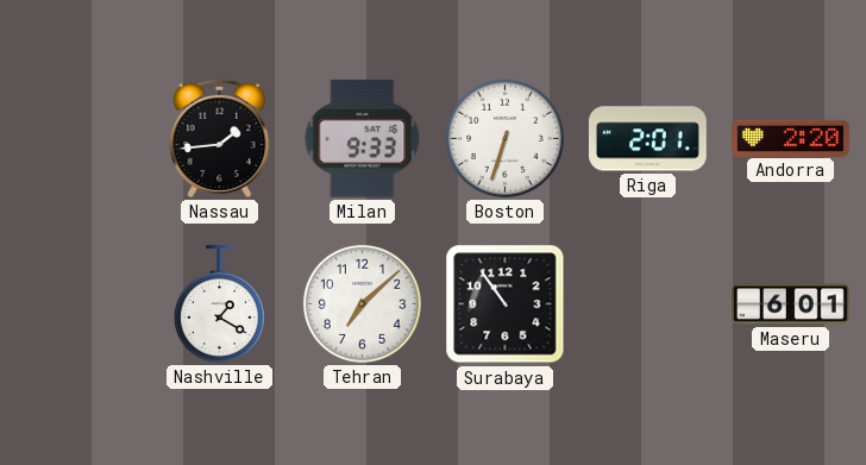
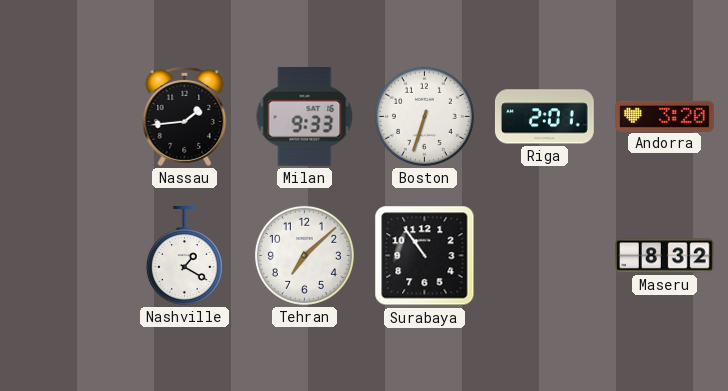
Andorra: 2:20 -> 3:20 (665, 116)
Maseru: 6:01 -> 8:32 (665, 256)
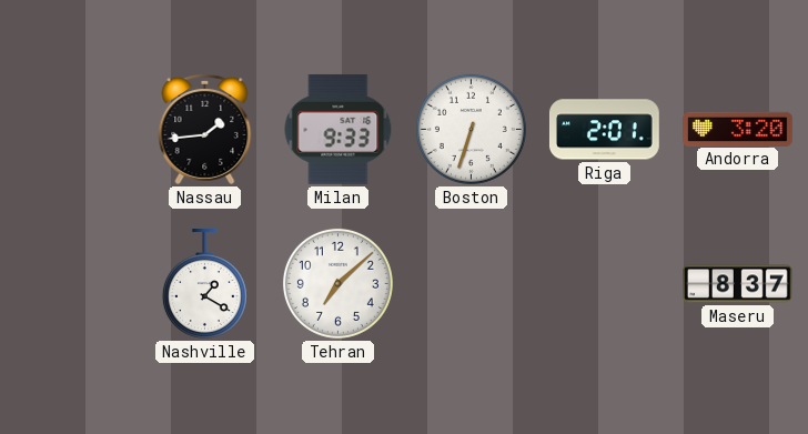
Surabaya: 10:54 -> none (425, 256)
Maseru: 8:32 -> 8:37 (738, 284)
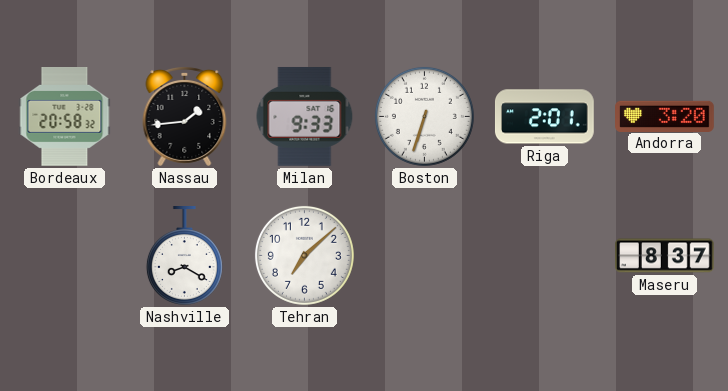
Bordeaux: none -> 20:58 (65, 117)
Nashville: 1:20 -> 8:20 (184, 256)
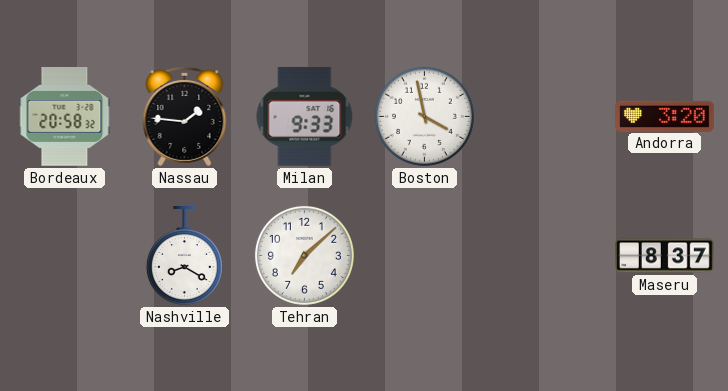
Nassau: 1:44 -> 1:46 (185, 117)
Boston: 6:33 -> 3:58 (424, 116)
Riga: 2:01 -> none (544, 117)
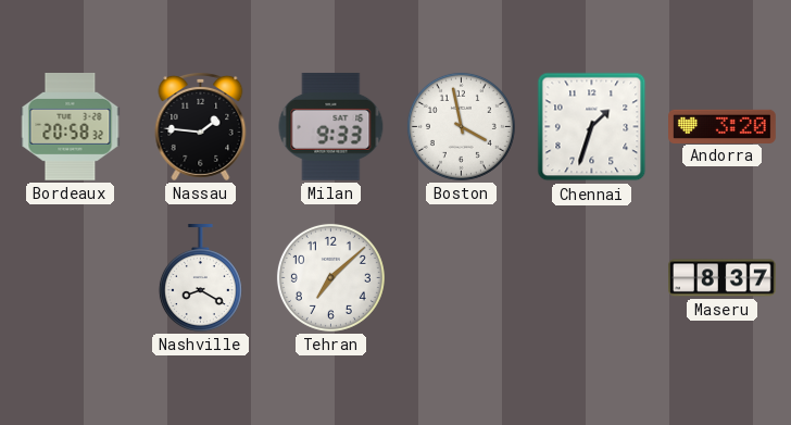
Chennai: none -> 1:33 (592, 127)
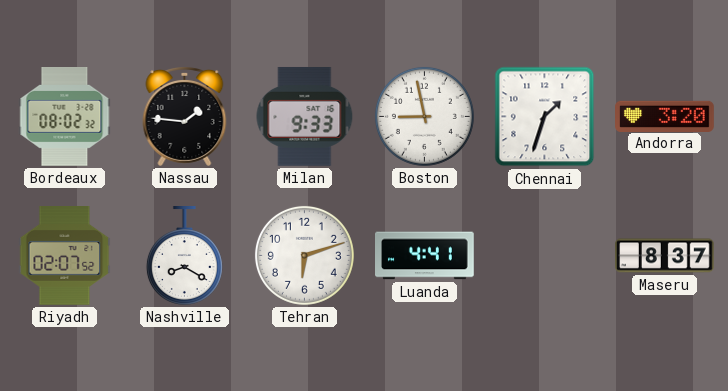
Bordeaux: 20:58 -> 08:02 (65, 117)
Boston: 3:58 -> 8:58 (424, 116)
Riyadh: none -> 02:07 (65, 256)
Tehran: 7:08 -> 6:12 (304, 255)
Luanda: none -> 4:41 (425, 256)
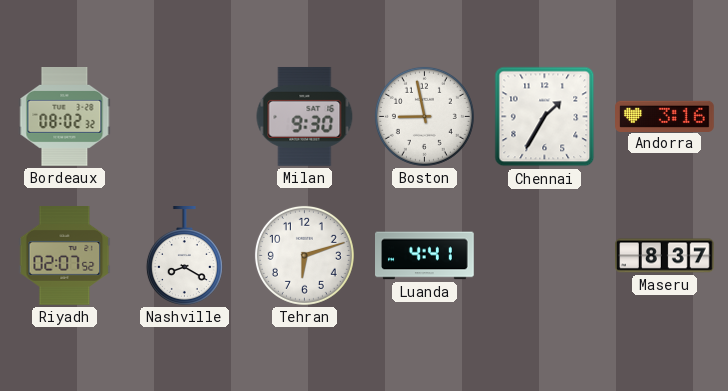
Nassau: 1:46 -> none (185, 117)
Milan: 9:33 -> 9:30 (305, 116)
Chennai: 1:33 -> 1:35 (545, 117)
Andorra: 3:20 -> 3:16 (665, 116)
